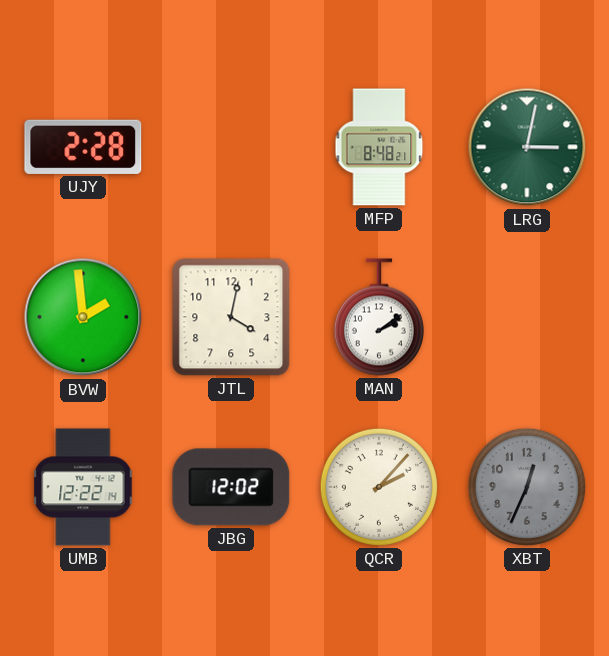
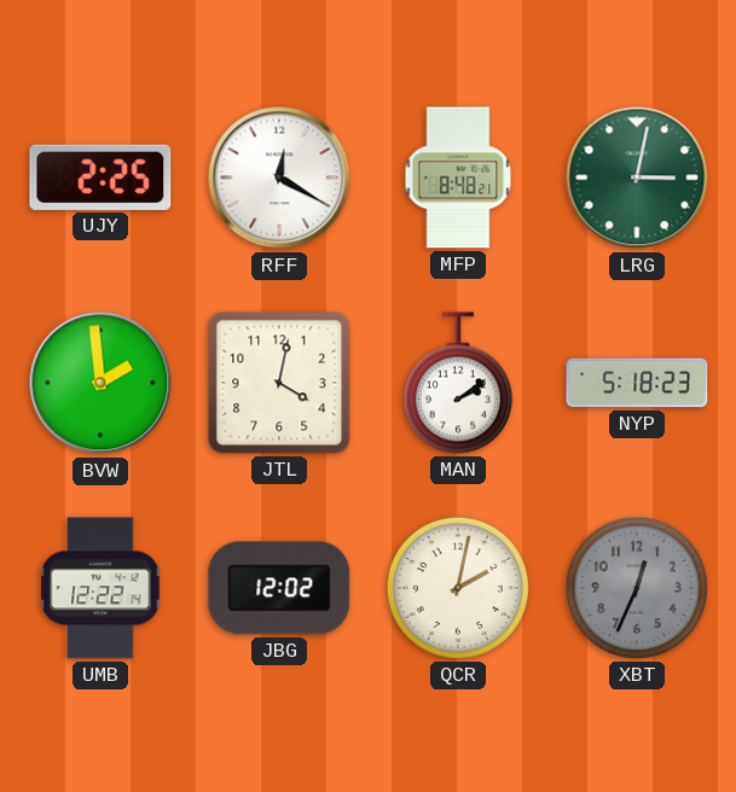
UJY: 2:28 -> 2:25 (100, 177)
RFF: none -> 12:20 (279, 177)
NYP: none -> 5:18 (637, 383)
QCR: 2:07 -> 2:02 (458, 588)
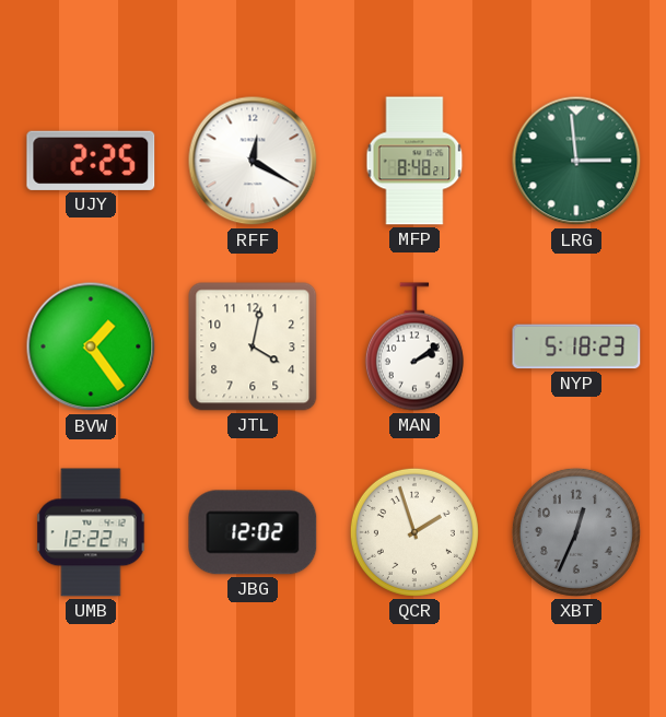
LRG: 3:02 -> 2:59 (576, 161)
BVW: 1:59 -> 1:24 (91, 346)
QCR: 2:02 -> 1:57 (414, 532)
